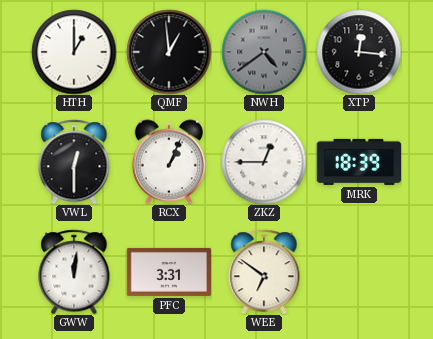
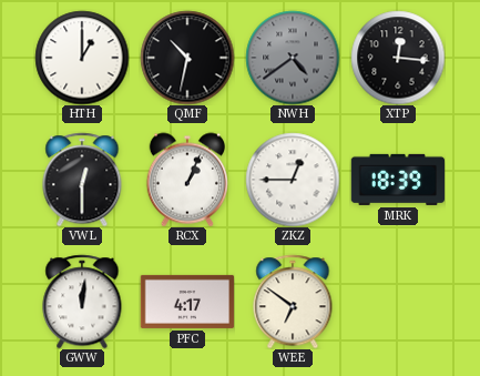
QMF: 12:59 -> 10:32 (187, 58)
PFC: 3:31 -> 4:17 (187, 302)
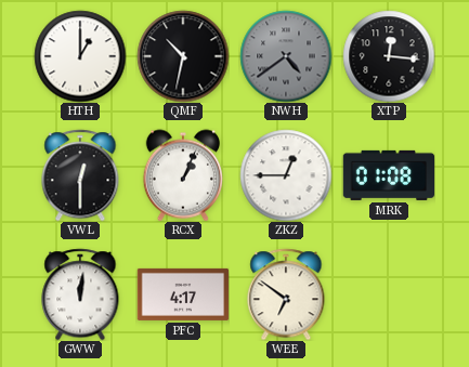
MRK: 18:39 -> 01:08 (389, 175)
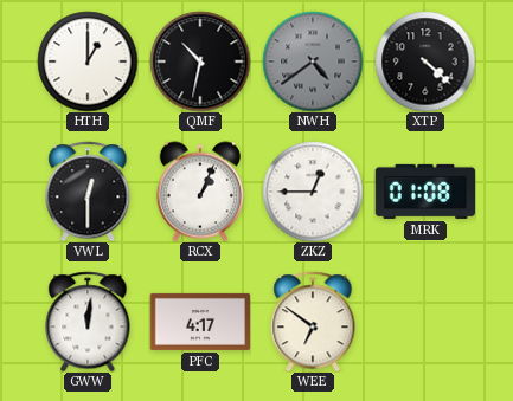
XTP: 12:16 -> 4:22 (425, 62)
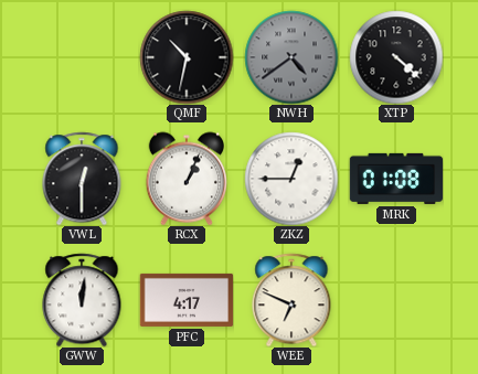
HTH: 1:00 -> none (88, 62)
WEE: 6:51 -> 6:49 (291, 300)
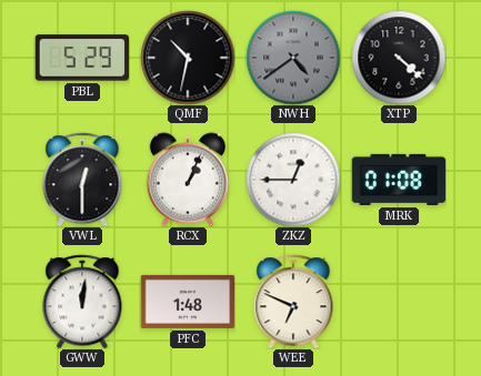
PBL: none -> 5:29 (81, 58)
PFC: 4:17 -> 1:48 (188, 302)
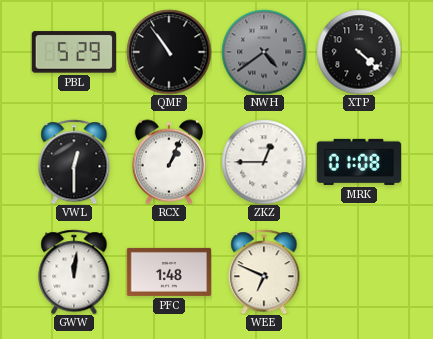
QMF: 10:32 -> 10:54 (169, 52)
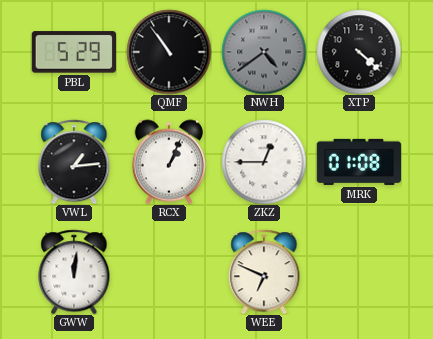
VWL: 12:30 -> 1:14 (74, 162)
PFC: 1:48 -> none (169, 272)
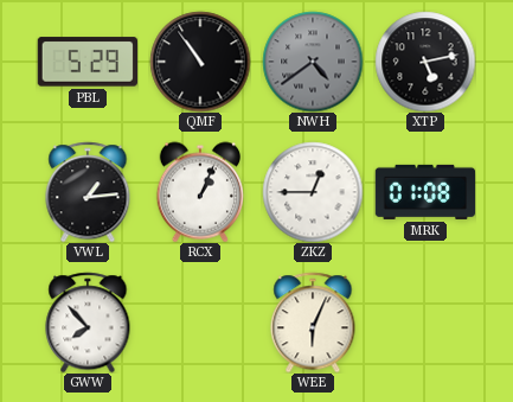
XTP: 4:22 -> 5:13 (425, 62)
GWW: 12:01 -> 7:53 (88, 323)
WEE: 6:49 -> 6:04 (313, 323)
